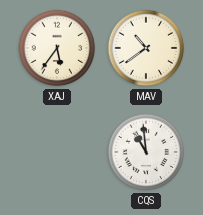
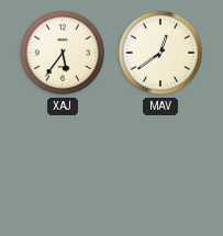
MAV: 10:39 -> 12:39 (160, 53)
CQS: 10:59 -> none (146, 152)
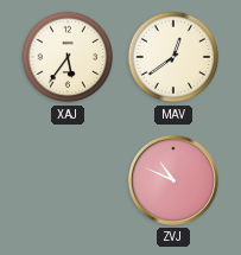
ZVJ: none -> 10:49 (173, 180)
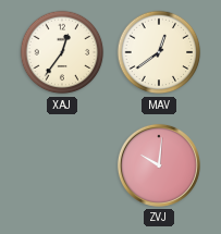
XAJ: 5:36 -> 12:36 (62, 52)
ZVJ: 10:49 -> 10:01 (159, 165)
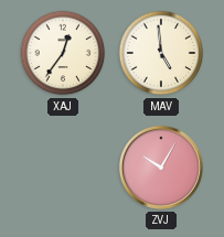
MAV: 12:39 -> 4:59 (161, 53)
ZVJ: 10:01 -> 10:05 (161, 168)
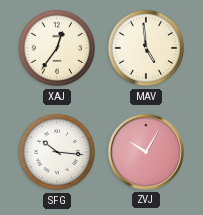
SFG: none -> 10:16 (57, 152)
